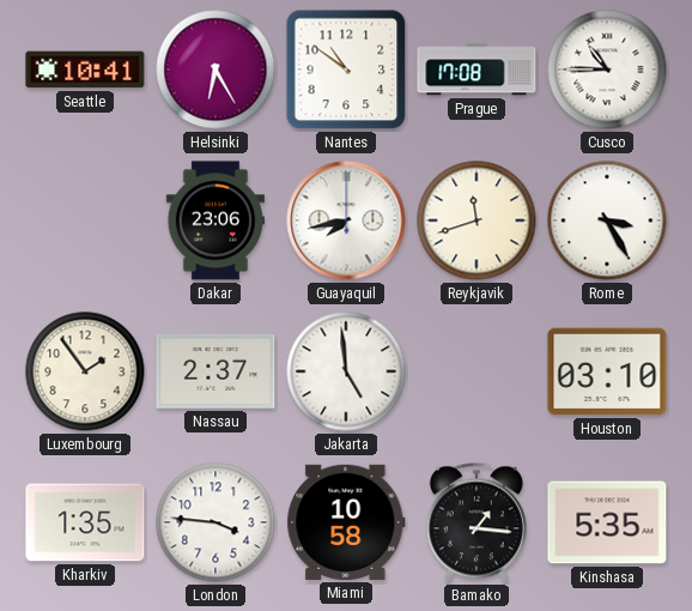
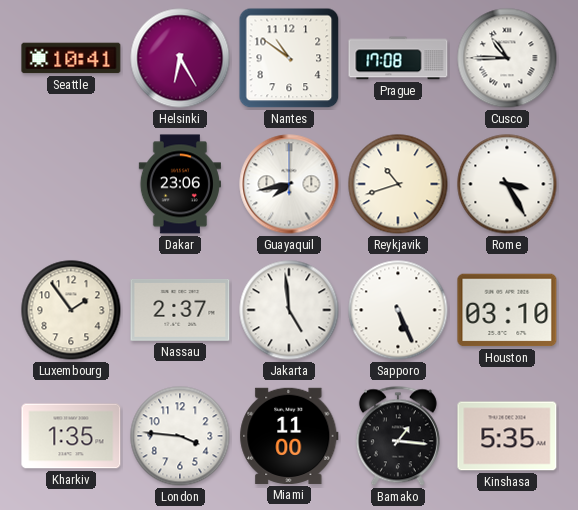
Reykjavik: 11:42 -> 10:42 (398, 184)
Sapporo: none -> 5:26 (398, 310)
Miami: 10:58 -> 11:00 (289, 436)
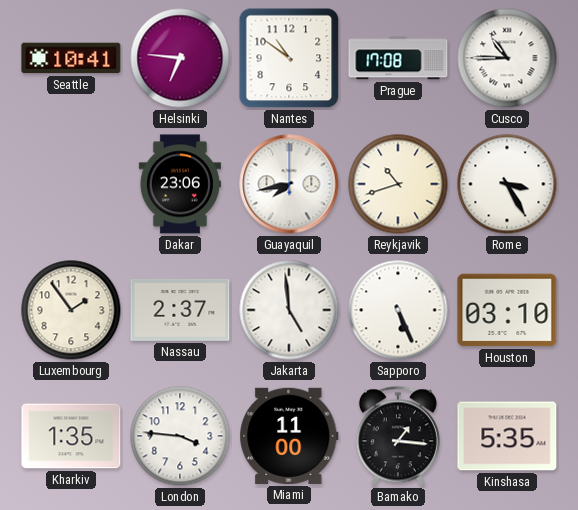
Helsinki: 6:25 -> 6:46 (180, 58)
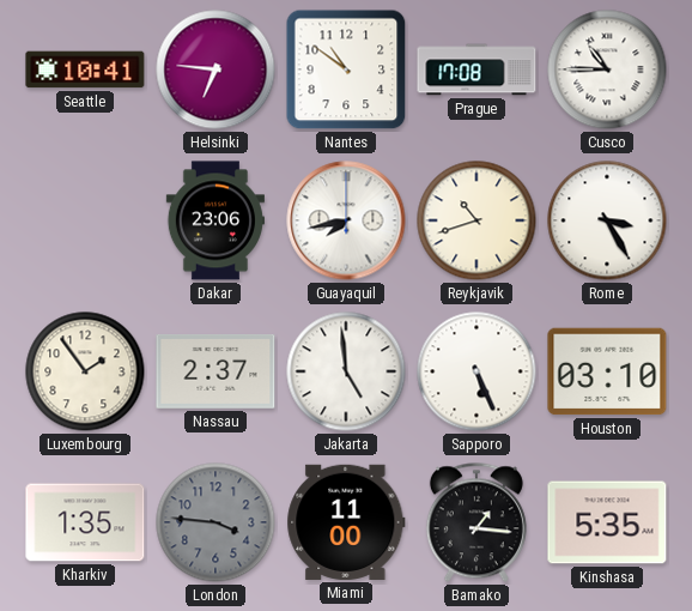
London dial: white -> grey (216, 522)
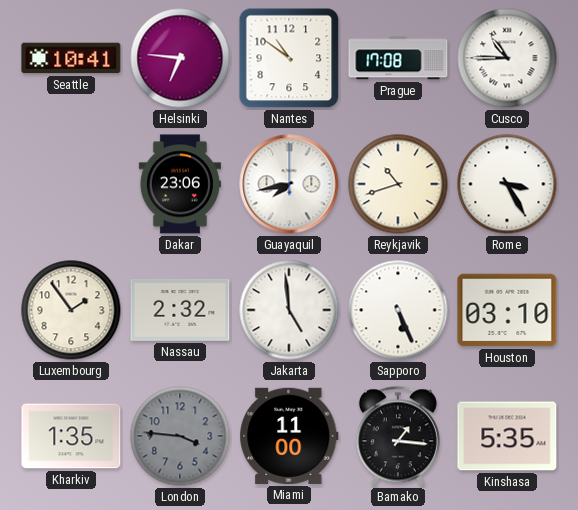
Nassau: 2:37 -> 2:32 (180, 310)
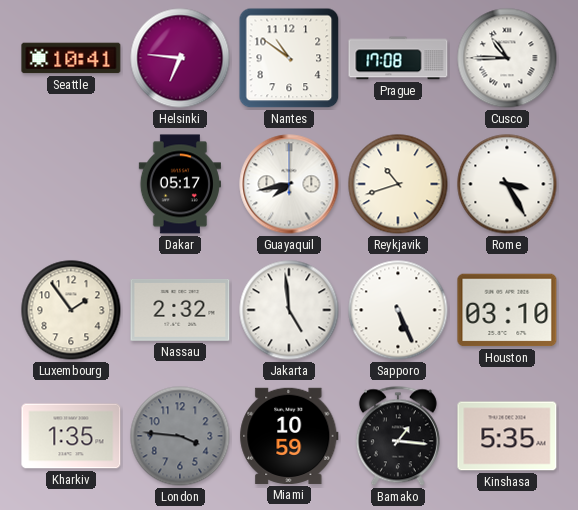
Dakar: 23:06 -> 05:17 (180, 184)
Miami: 11:00 -> 10:59 (289, 436)
